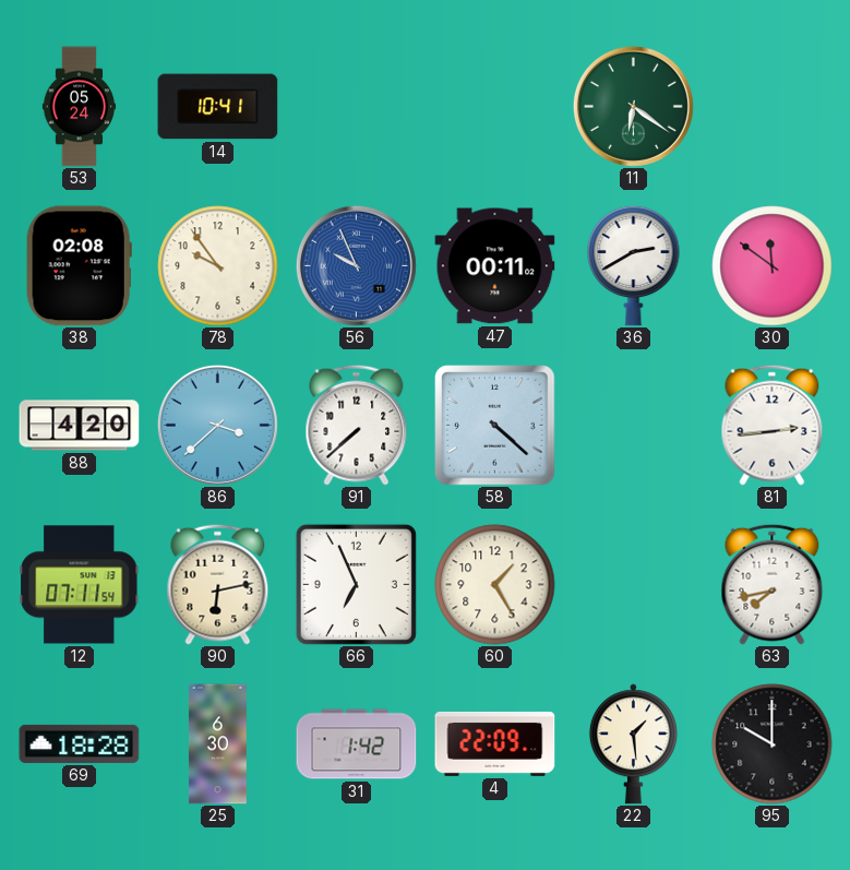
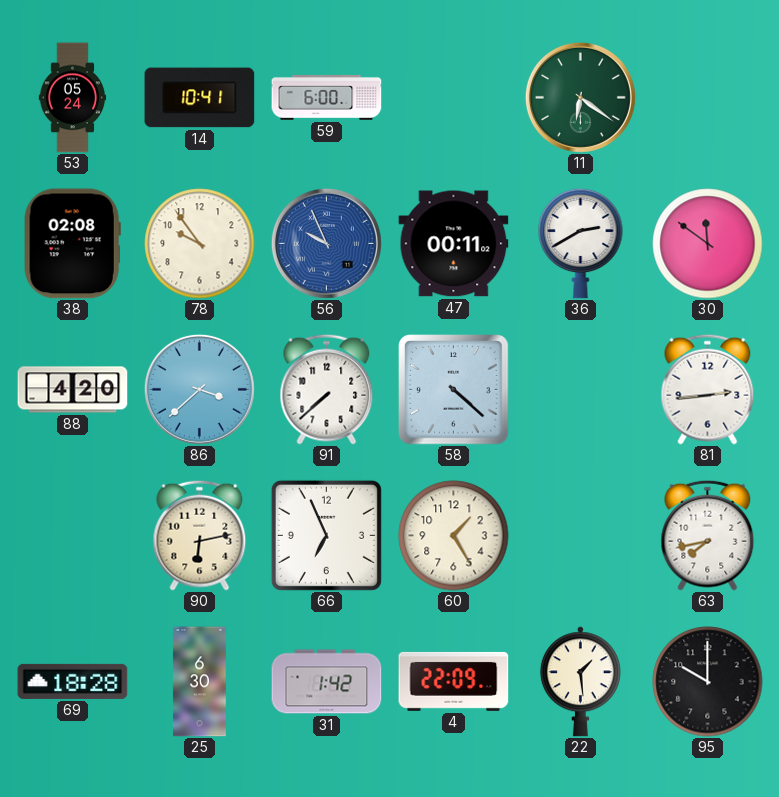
59: none -> 6:00 (327, 97)
12: 07:11 -> none (80, 585)
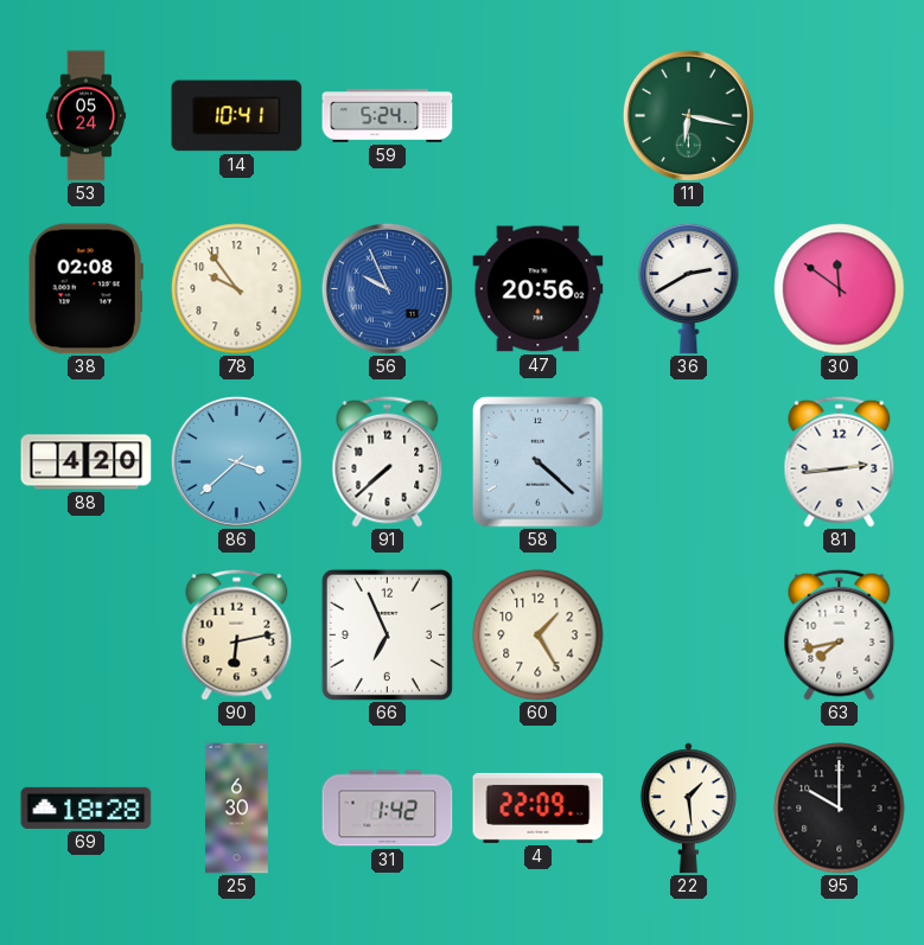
59: 6:00 -> 5:24 (388, 115)
11: 6:21 -> 6:17 (688, 115)
47: 00:11 -> 20:56 (539, 289)
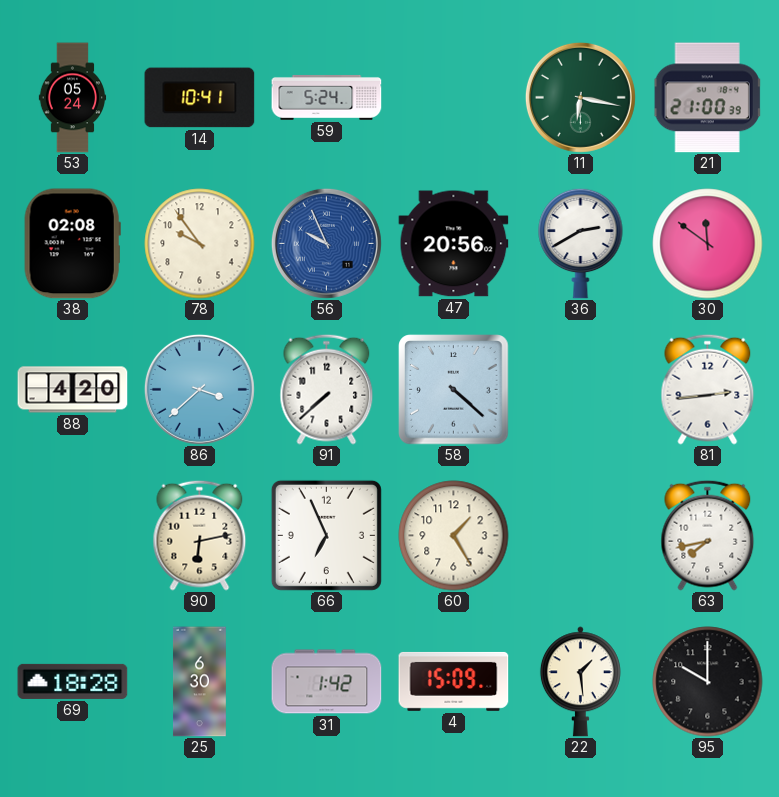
21: none -> 21:00 (707, 98)
4: 22:09 -> 15:09 (454, 681)
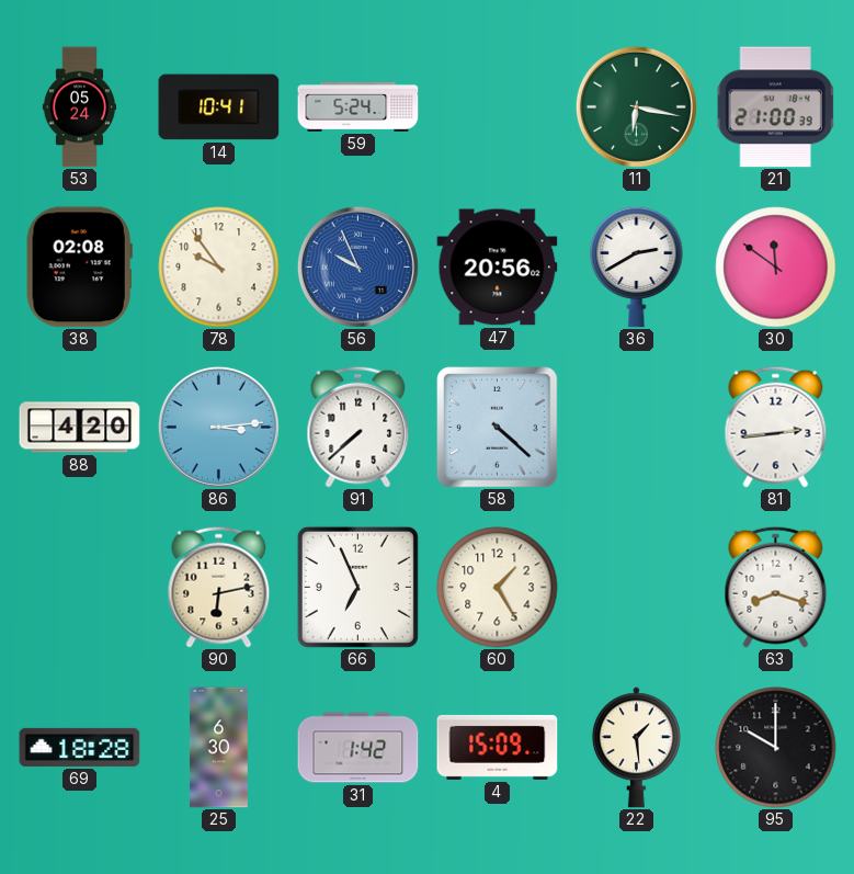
86: 3:38 -> 3:14 (218, 427)
63: 7:43 -> 8:18 (776, 587)
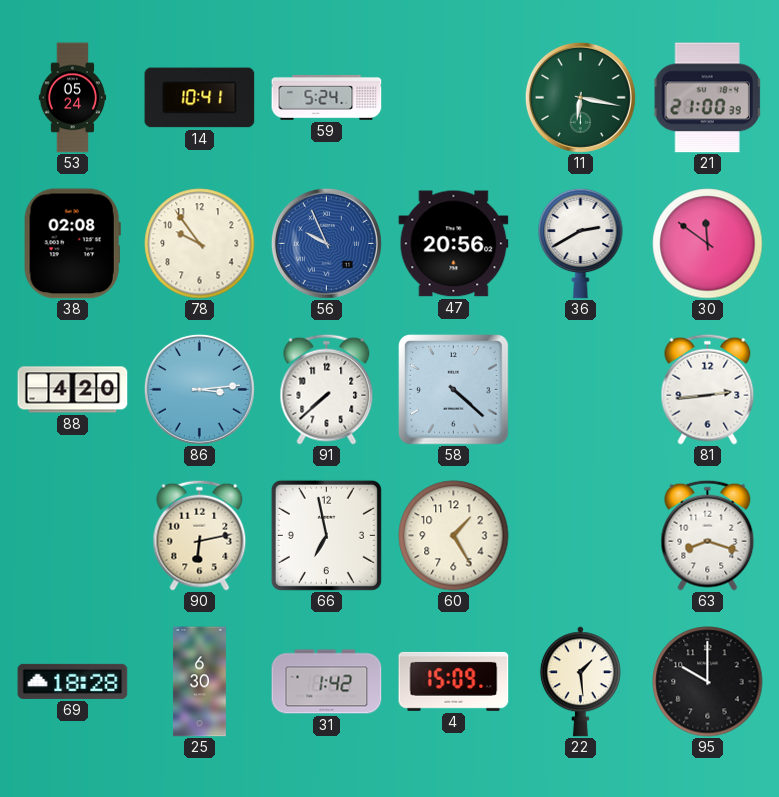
66: 6:56 -> 6:58 (326, 535)
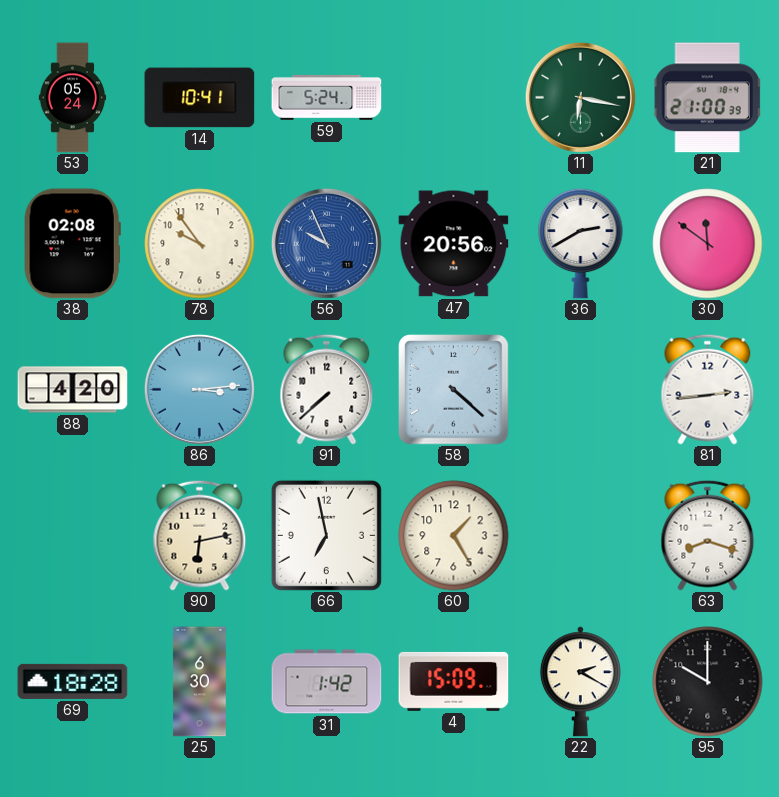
22: 1:29 -> 2:20 (580, 682)
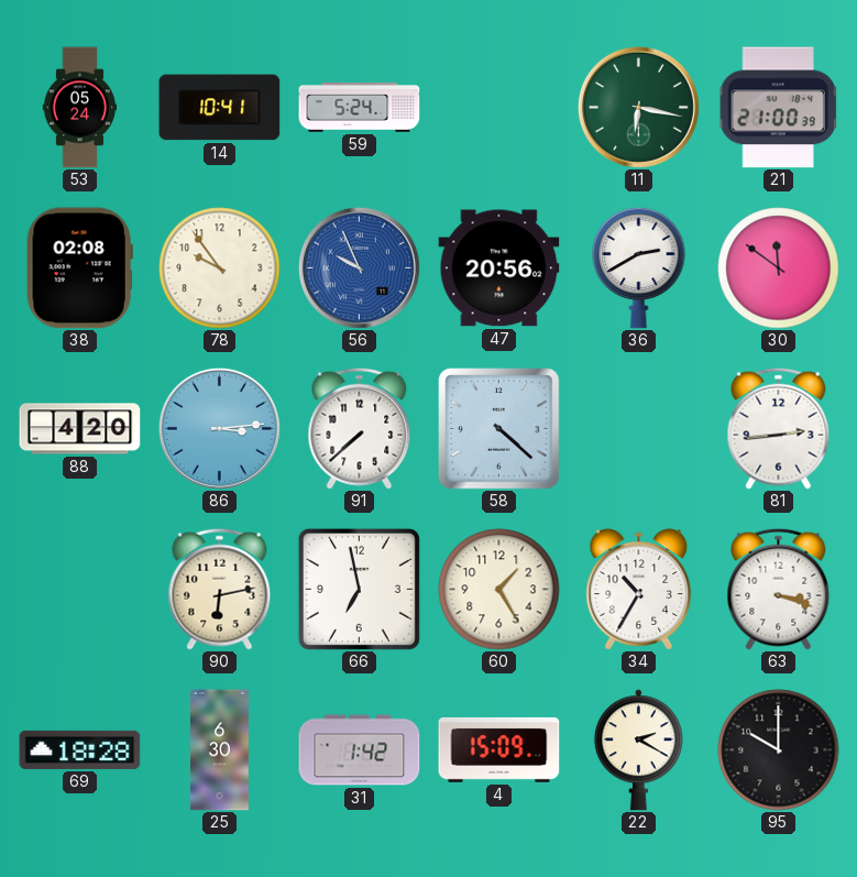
34: none -> 10:35 (639, 590)
63: 8:18 -> 3:18 (779, 589)
